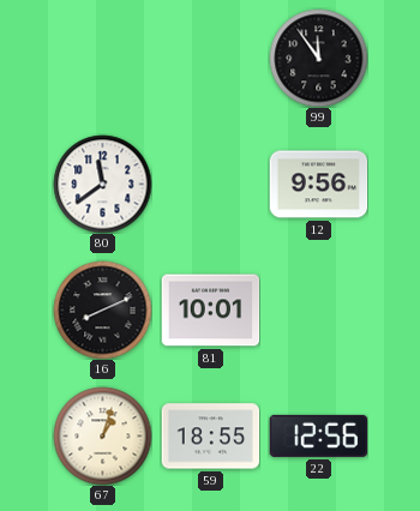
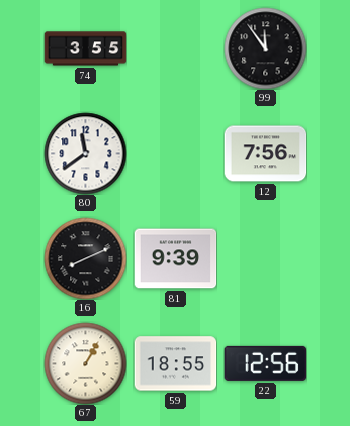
74: none -> 3:55 (85, 49)
12: 9:56 -> 7:56 (265, 154)
81: 10:01 -> 9:39 (175, 259)
67: 1:03 -> 1:05 (85, 363)
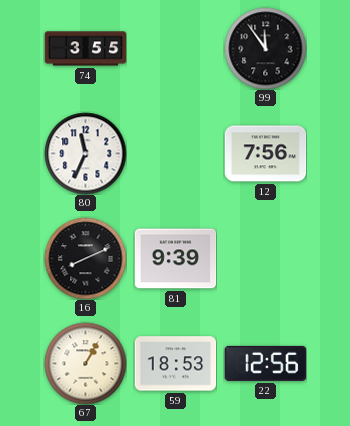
80: 11:39 -> 11:34 (85, 153)
59: 18:55 -> 18:53 (175, 364)
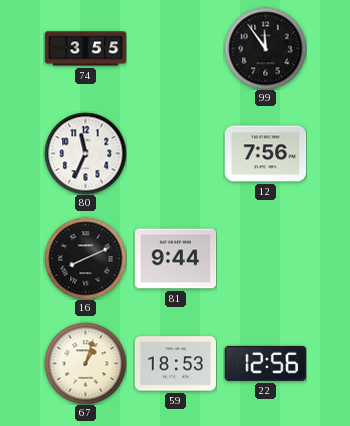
81: 9:39 -> 9:44 (175, 259)
67: 1:05 -> 1:03 (85, 363)
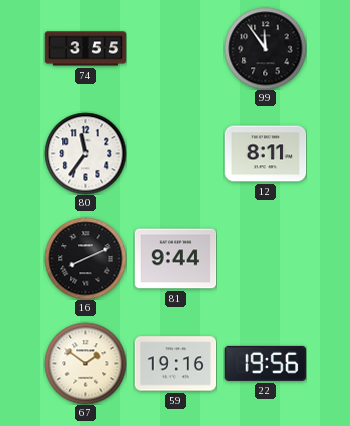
80: 11:34 -> 11:36 (85, 153)
12: 7:56 -> 8:11 (265, 154)
67: 1:03 -> 1:51 (85, 363)
59: 18:53 -> 19:16 (175, 364)
22: 12:56 -> 19:56 (265, 363)
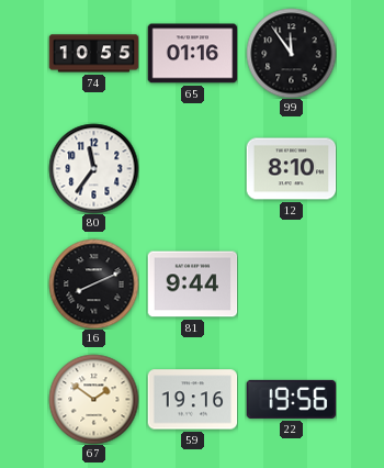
74: 3:55 -> 10:55 (93, 54)
65: none -> 01:16 (192, 54)
12: 8:11 -> 8:10 (291, 169)
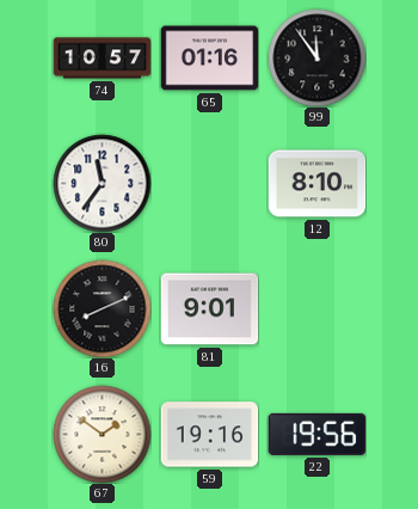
74: 10:55 -> 10:57 (102, 59)
81: 9:44 -> 9:01 (209, 309)
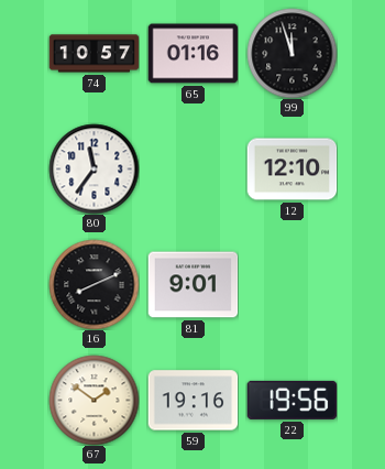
99: 11:54 -> 11:57 (291, 53)
12: 8:10 -> 12:10 (291, 170)
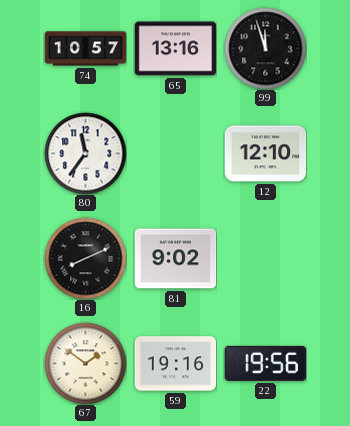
65: 01:16 -> 13:16 (175, 49)
81: 9:01 -> 9:02 (175, 259)
